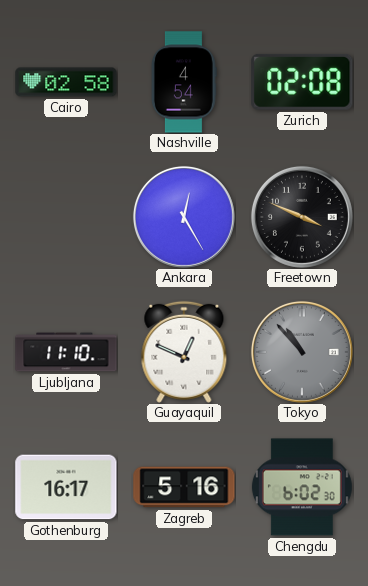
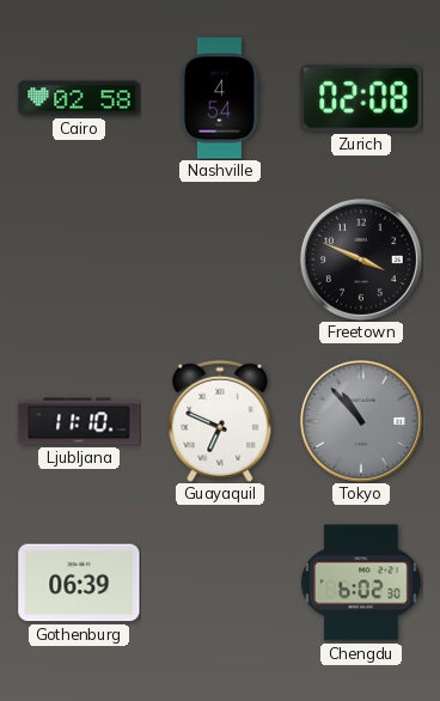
Ankara: 12:25 -> none (184, 217)
Guayaquil: 12:49 -> 6:49 (220, 421)
Gothenburg: 16:17 -> 06:39 (79, 583)
Zagreb: 5:16 -> none (184, 487)
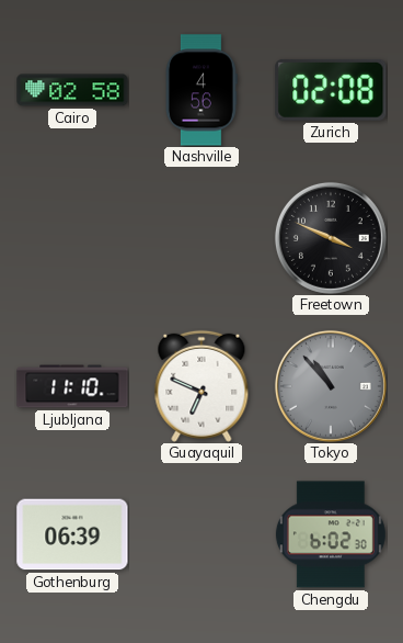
Nashville: 4:54 -> 4:56 (201, 90)
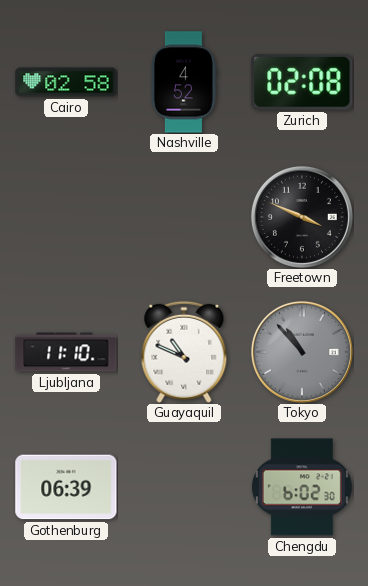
Nashville: 4:56 -> 4:52 (184, 82)
Guayaquil: 6:49 -> 10:49 (184, 352)
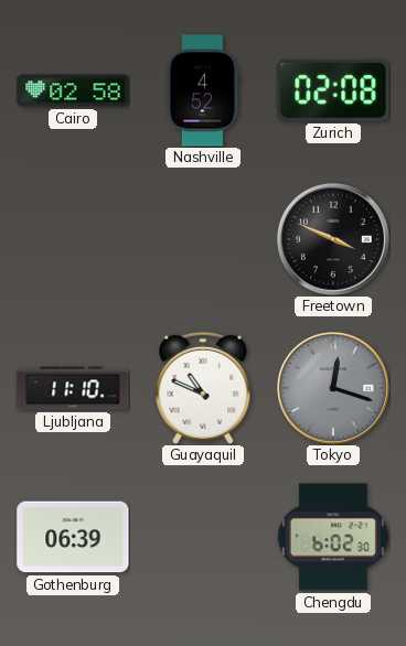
Tokyo: 10:53 -> 12:18 (333, 388)
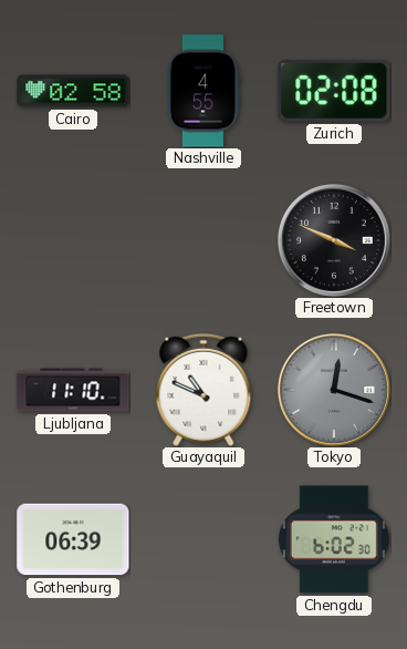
Nashville: 4:52 -> 4:55 (203, 91)
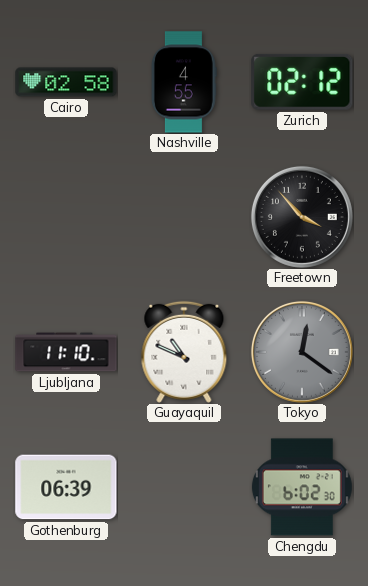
Zurich: 02:08 -> 02:12 (302, 82)
Freetown: 3:49 -> 3:53 (302, 217)
Tokyo: 12:18 -> 12:21 (302, 352)
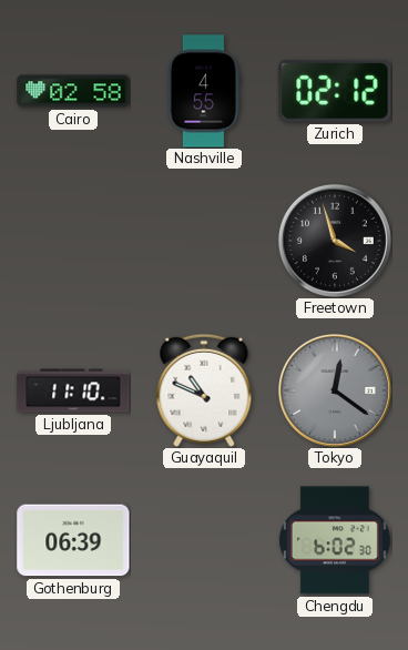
Freetown: 3:53 -> 3:57 (335, 241)
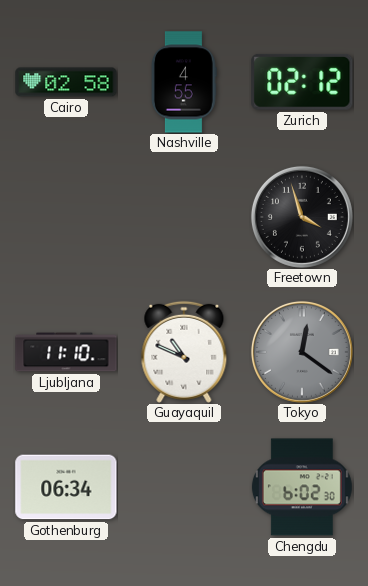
Gothenburg: 06:39 -> 06:34 (66, 487)
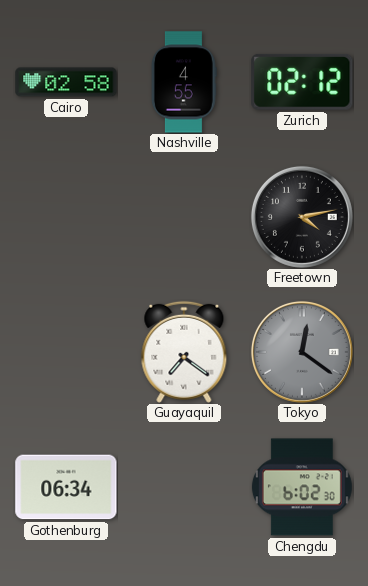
Freetown: 3:57 -> 4:13 (302, 217)
Ljubljana: 11:10 -> none (66, 352)
Guayaquil: 10:49 -> 7:21 (184, 352)
